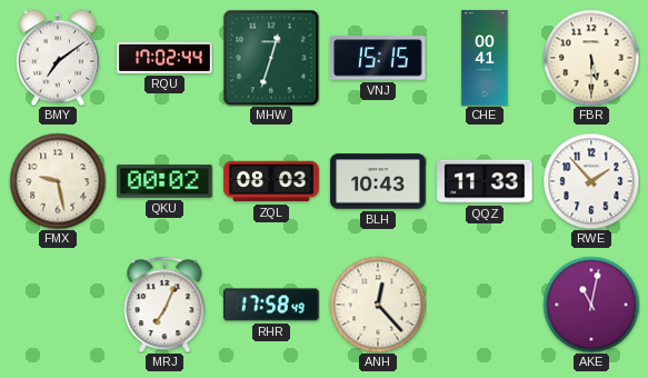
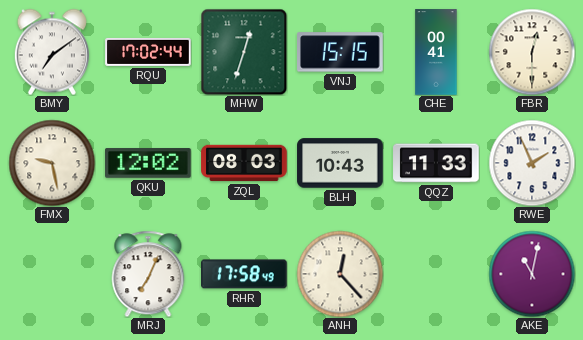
FBR: 5:30 -> 12:30 (532, 52)
QKU: 00:02 -> 12:02 (148, 163)
RWE: 1:53 -> 1:56 (532, 163)
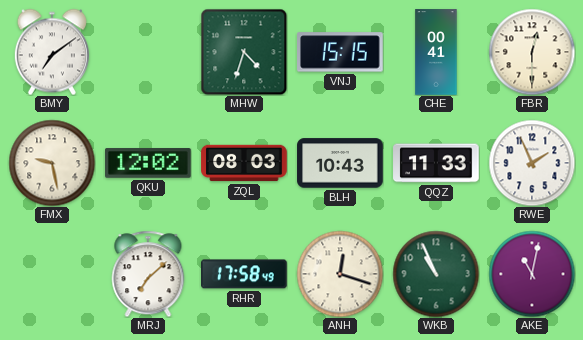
RQU: 17:02 -> none (148, 52)
MHW: 12:33 -> 4:33 (244, 52)
MRJ: 7:04 -> 7:08 (148, 274)
ANH: 12:23 -> 12:18 (340, 274)
WKB: none -> 10:56 (436, 274)
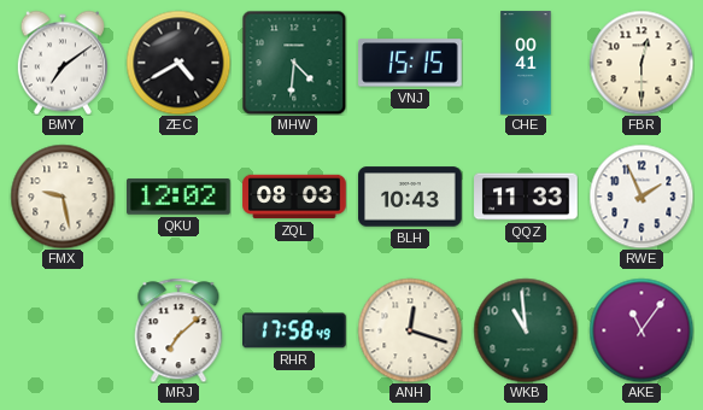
ZEC: none -> 4:40 (178, 63)
MHW: 4:33 -> 4:31 (294, 63)
WKB: 10:56 -> 10:59 (526, 330)
AKE: 11:02 -> 11:06 (642, 330)
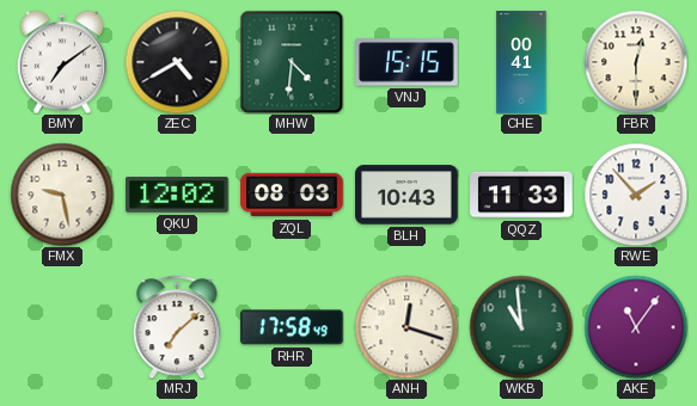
RWE: 1:56 -> 1:53 (636, 195)
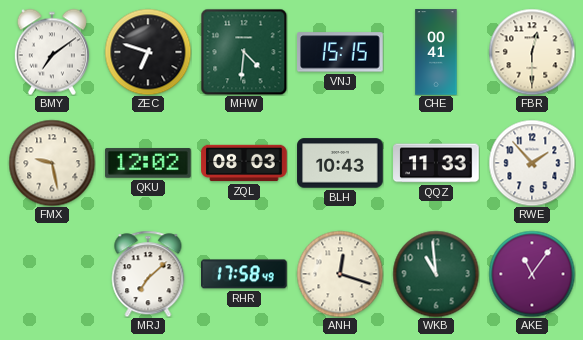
ZEC: 4:40 -> 6:48 (148, 52)
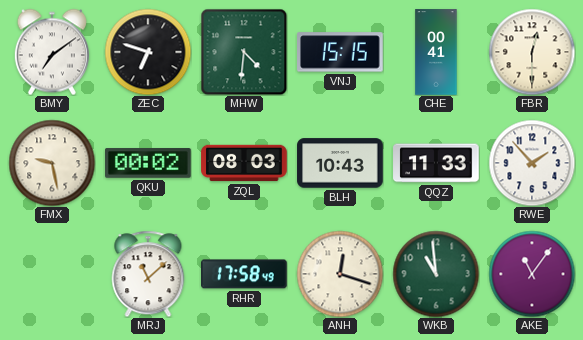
QKU: 12:02 -> 00:02 (148, 163)
MRJ: 7:08 -> 11:08 (148, 274)
